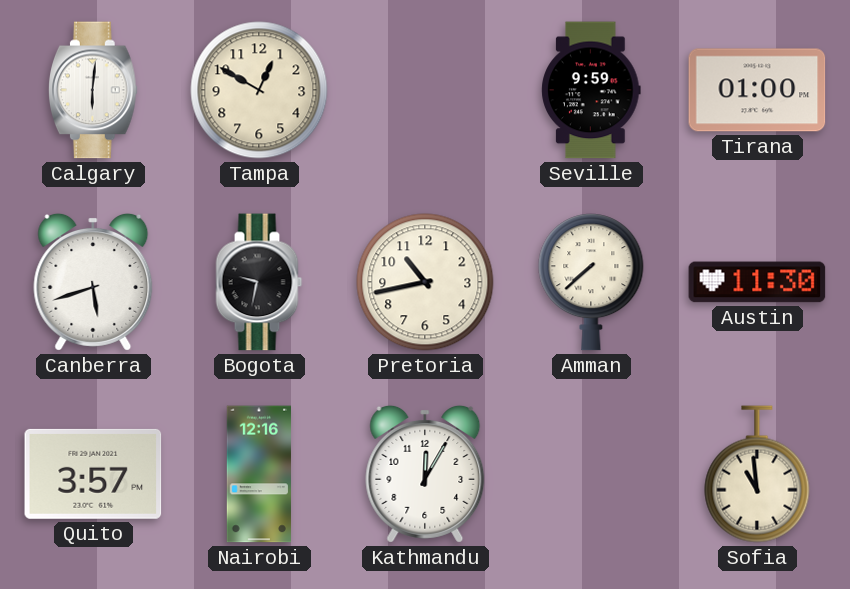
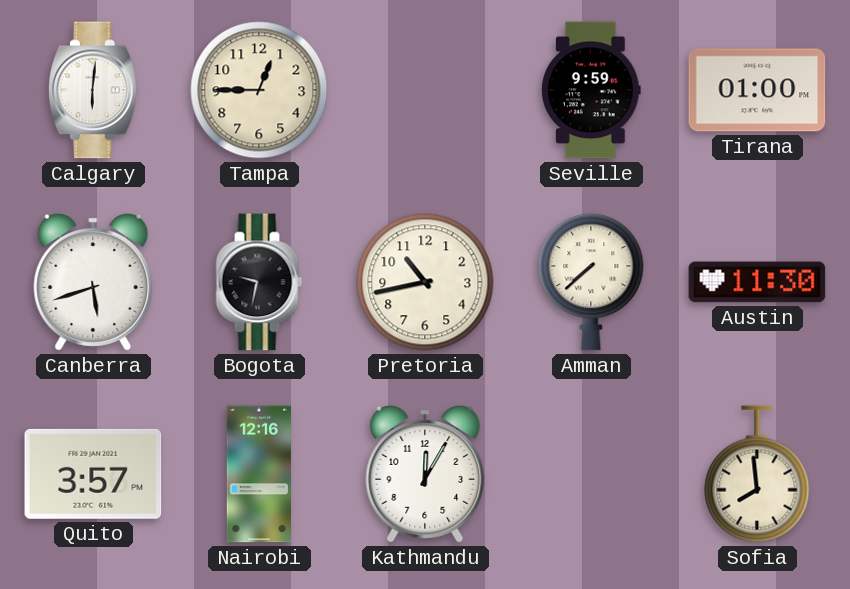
Tampa: 12:50 -> 12:45 (259, 90)
Sofia: 10:59 -> 7:59 (757, 474)
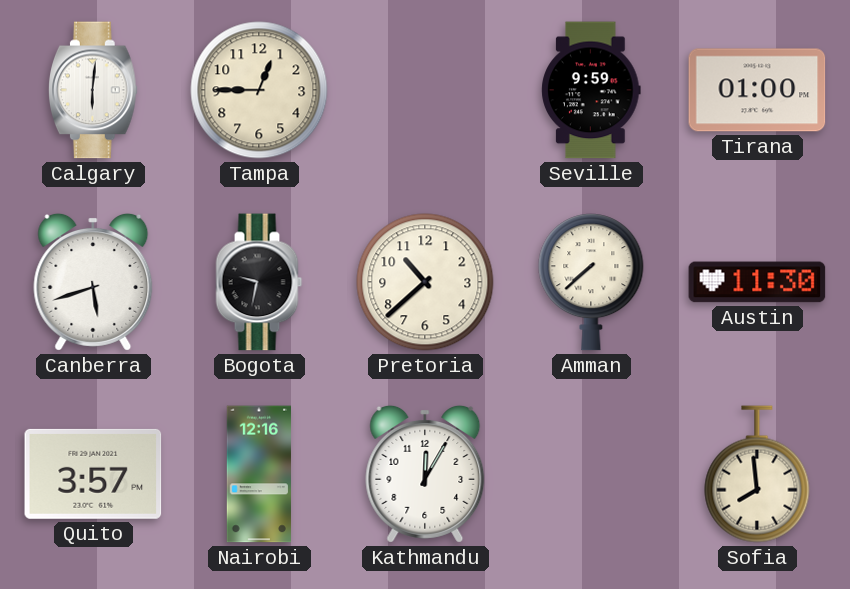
Pretoria: 10:43 -> 10:38 (425, 282)
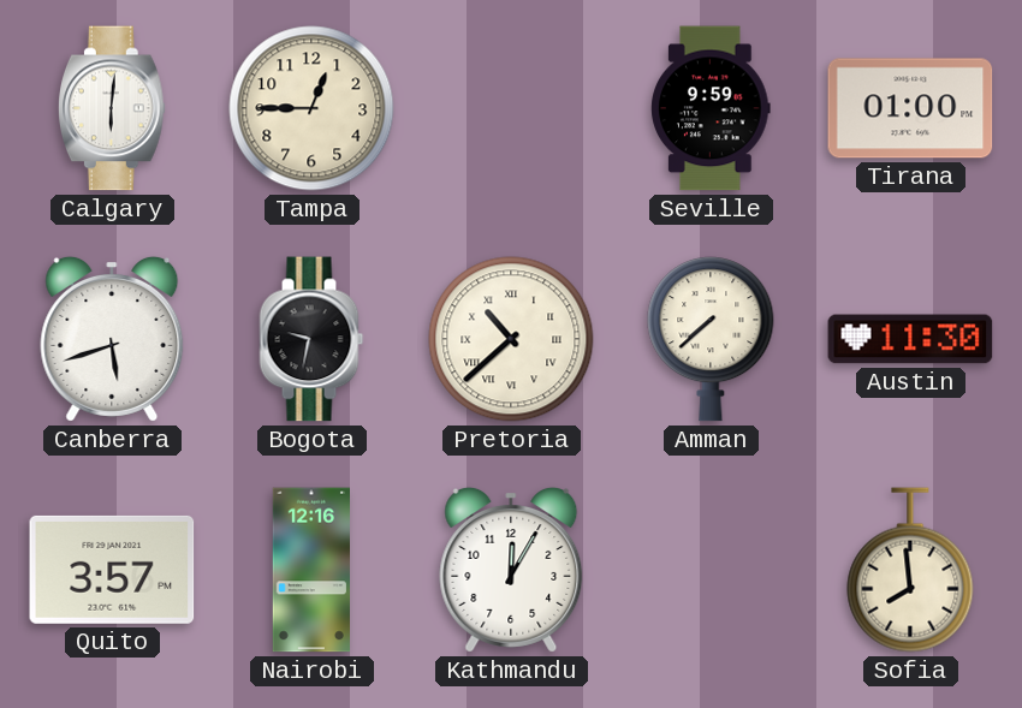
Pretoria numerals: Arabic -> Roman (511, 339)
